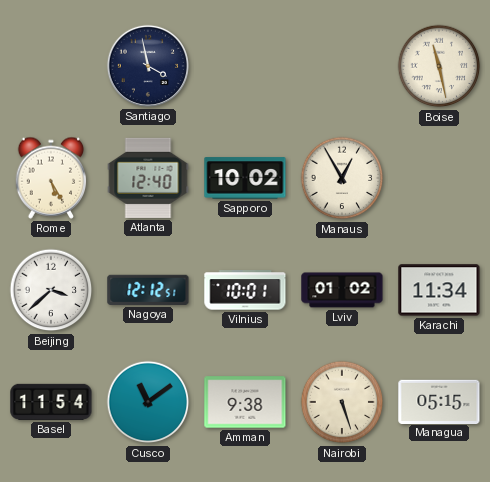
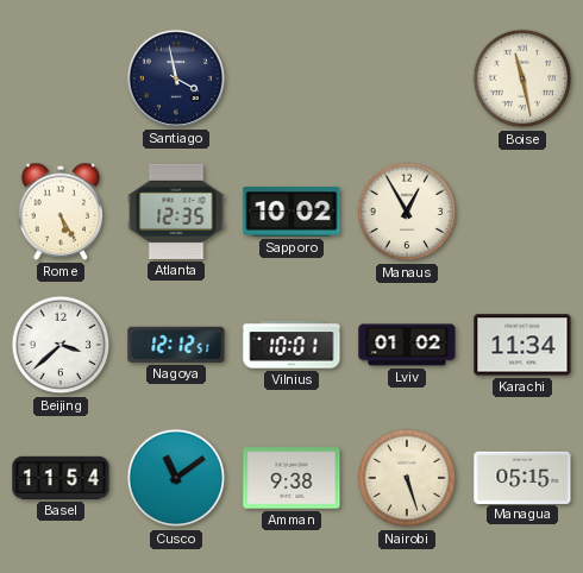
Atlanta: 12:40 -> 12:35 (176, 212)
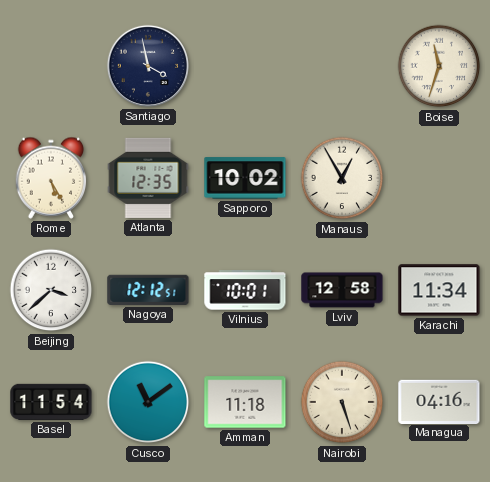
Boise: 11:28 -> 11:33 (439, 66)
Lviv: 01:02 -> 12:58 (342, 290)
Amman: 9:38 -> 11:18 (245, 402)
Managua: 05:15 -> 04:16 (439, 401)
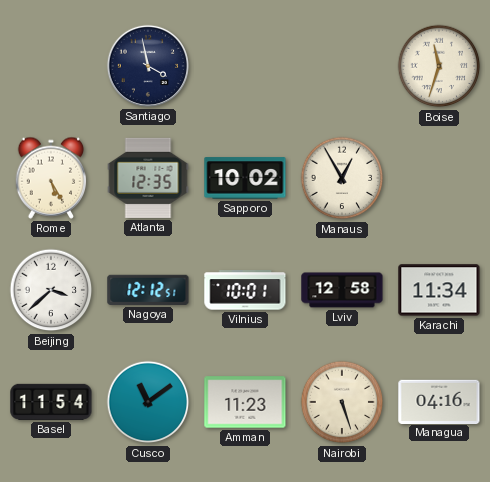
Amman: 11:18 -> 11:23 (245, 402)
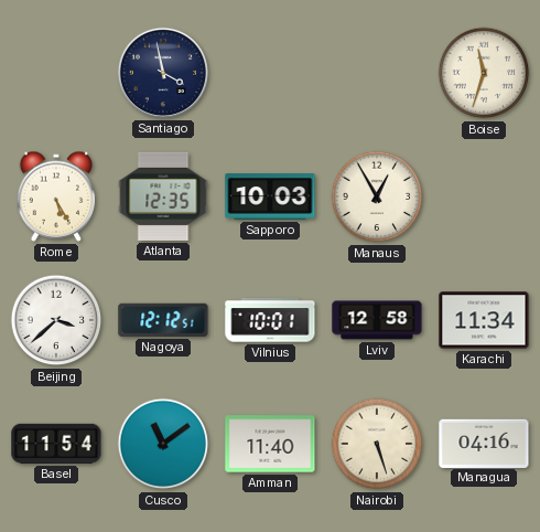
Sapporo: 10:02 -> 10:03 (270, 196)
Amman: 11:23 -> 11:40 (270, 444)
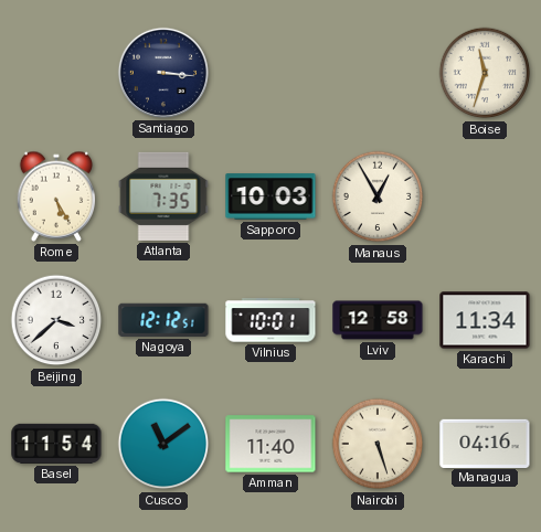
Santiago: 3:58 -> 3:16 (163, 73)
Atlanta: 12:35 -> 7:35 (163, 196)
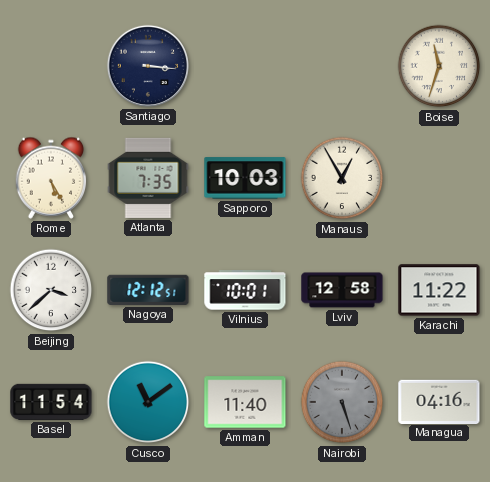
Karachi: 11:34 -> 11:22 (439, 290)
Nairobi dial: cream -> grey (342, 402)
